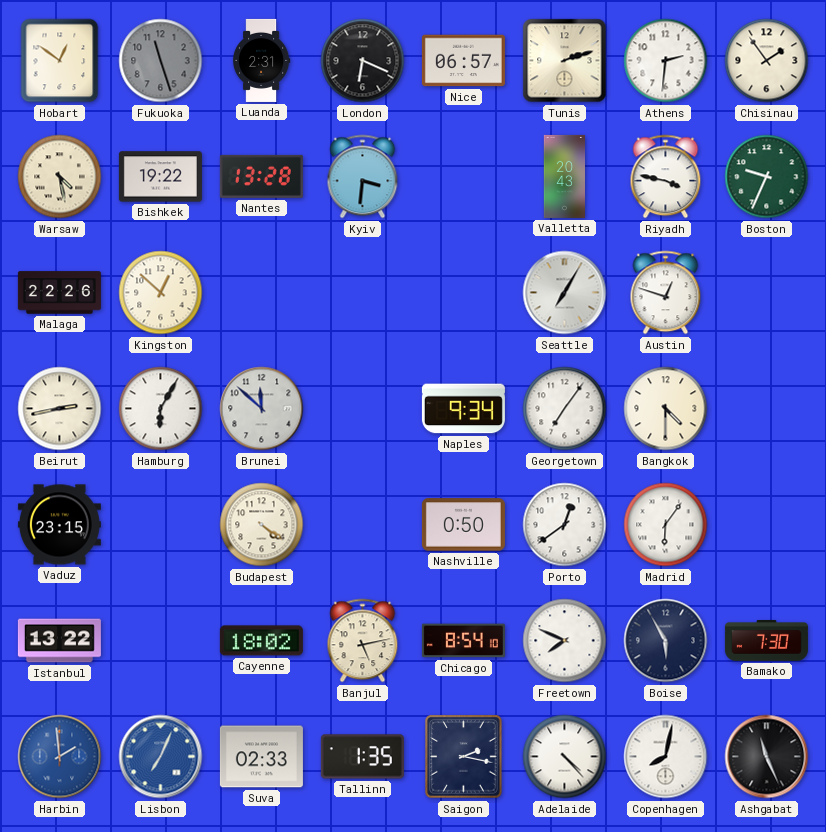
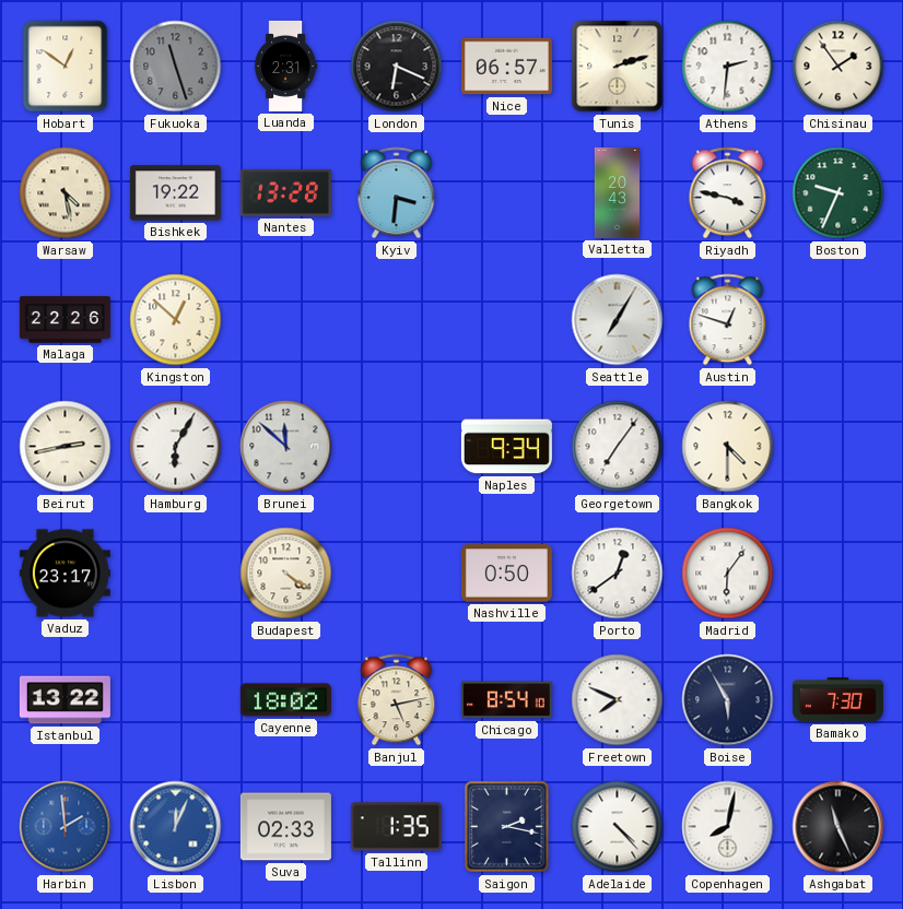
Vaduz: 23:15 -> 23:17 (64, 574)
Lisbon: 7:04 -> 12:04 (176, 827)
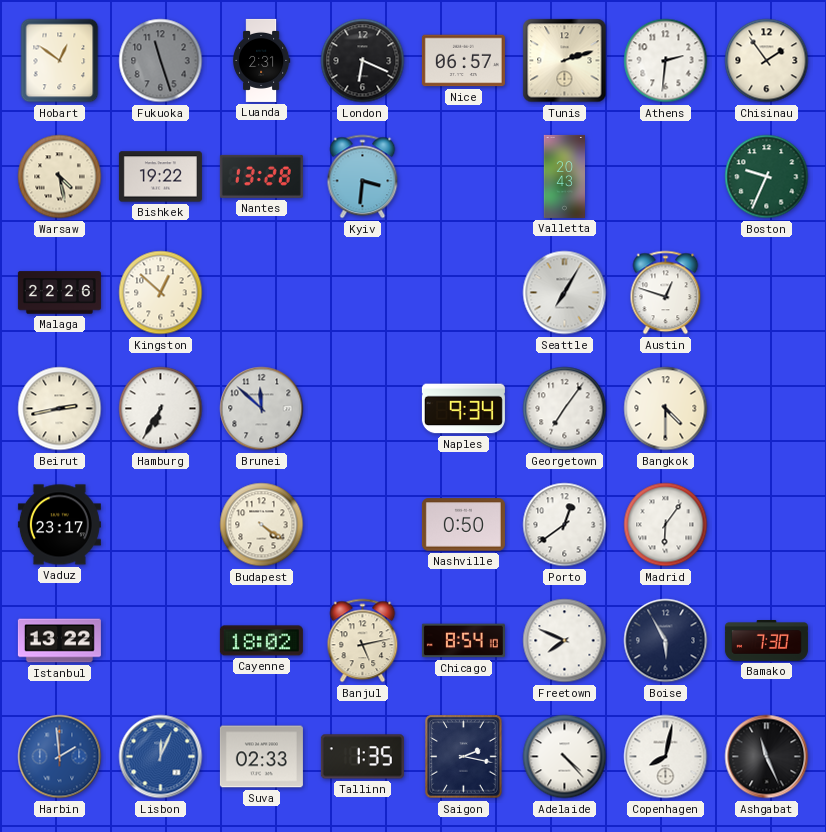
Riyadh: 3:47 -> none (728, 193)
Hamburg: 6:05 -> 6:35 (161, 409)
